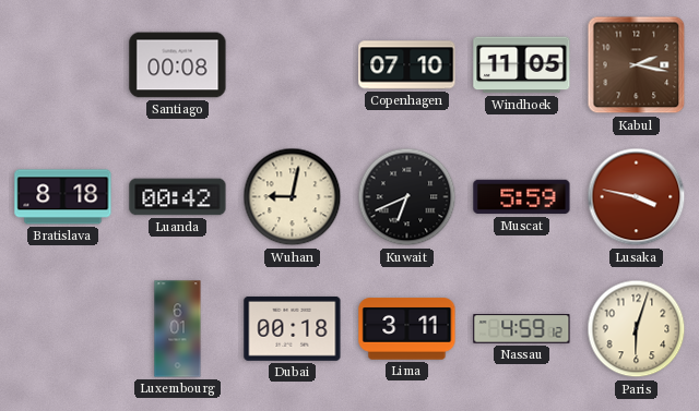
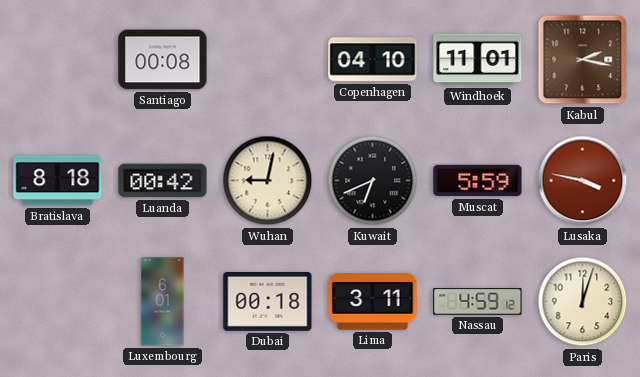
Copenhagen: 07:10 -> 04:10 (373, 60)
Windhoek: 11:05 -> 11:01 (478, 60)
Paris: 6:03 -> 12:03 (583, 302)
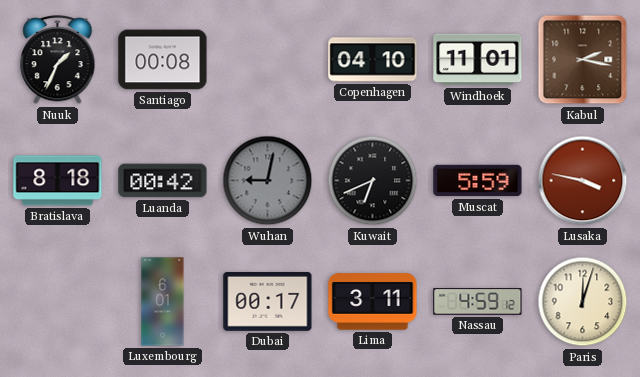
Nuuk: none -> 1:34 (58, 60)
Wuhan dial: cream -> grey (268, 181)
Dubai: 00:18 -> 00:17 (268, 301)
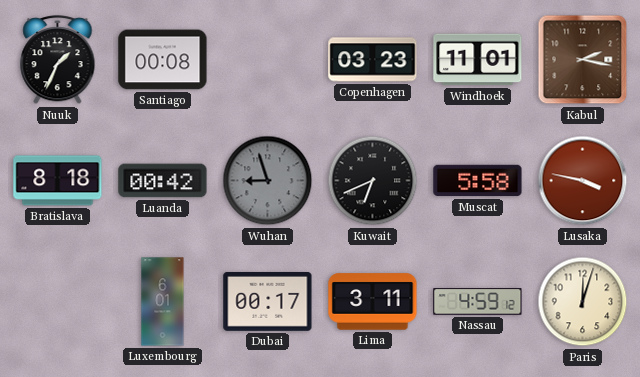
Copenhagen: 04:10 -> 03:23 (373, 60)
Wuhan: 9:02 -> 8:57 (268, 181)
Muscat: 5:59 -> 5:58 (478, 181)
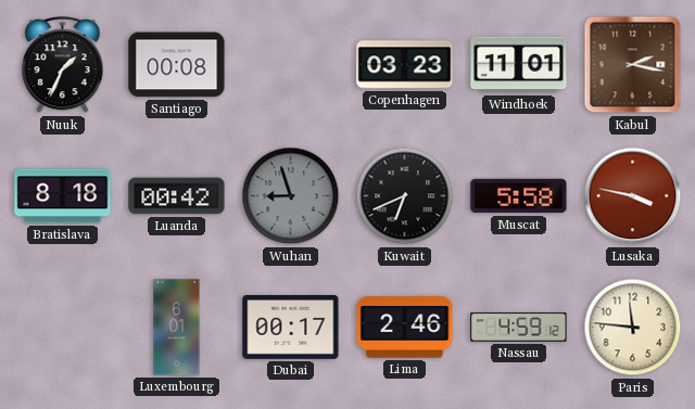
Lima: 3:11 -> 2:46 (405, 328)
Paris: 12:03 -> 11:46 (633, 328)
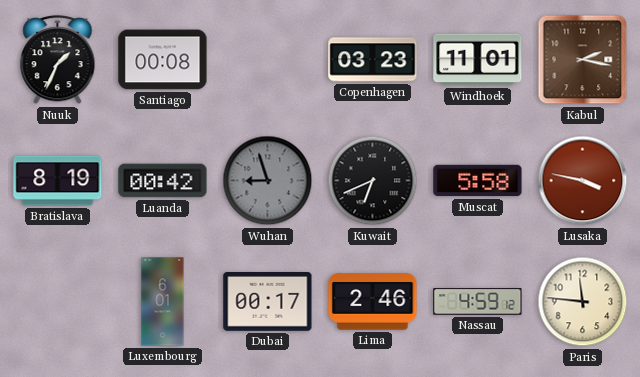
Bratislava: 8:18 -> 8:19 (58, 181)
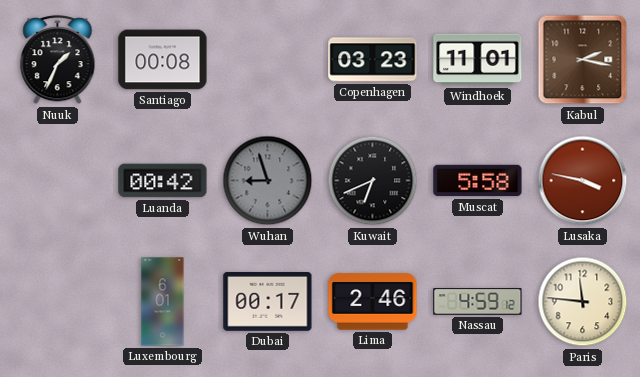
Bratislava: 8:19 -> none (58, 181)
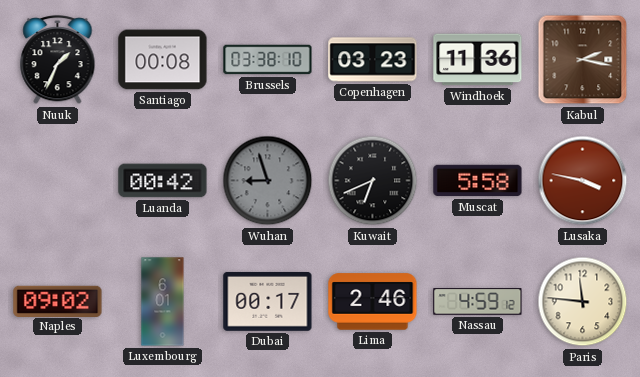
Brussels: none -> 03:38 (268, 60)
Windhoek: 11:01 -> 11:36 (478, 60)
Naples: none -> 09:02 (58, 301)
